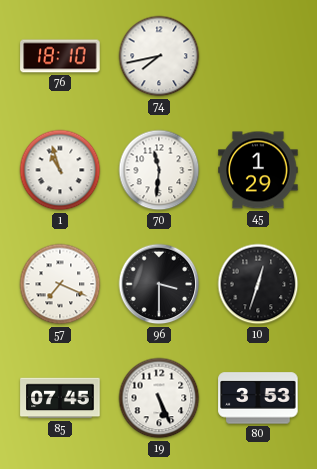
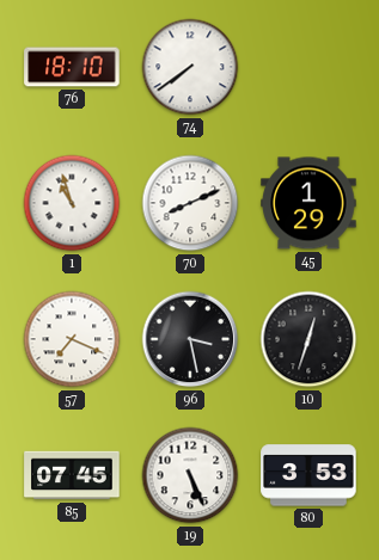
74: 7:43 -> 7:39 (190, 67)
70: 11:31 -> 8:11 (190, 203)
96: 3:30 -> 3:28 (190, 339)
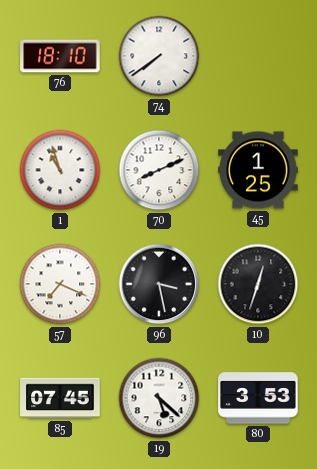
45: 1:29 -> 1:25 (258, 170)
19: 5:26 -> 5:22 (159, 398)
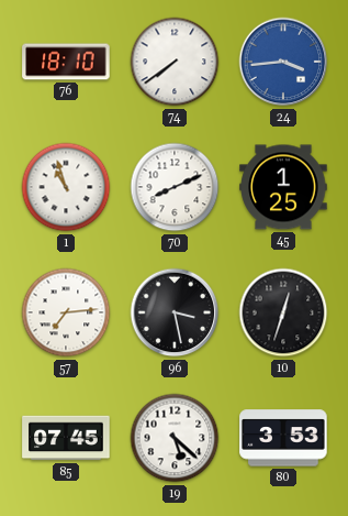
24: none -> 3:44 (283, 62)
57: 7:19 -> 7:14 (66, 312)
